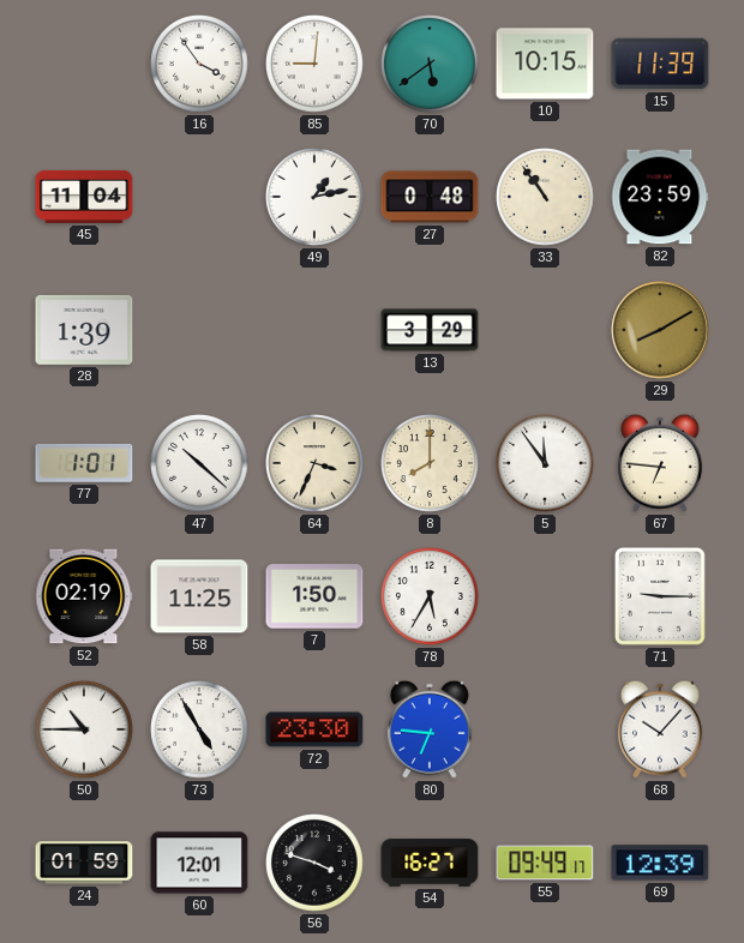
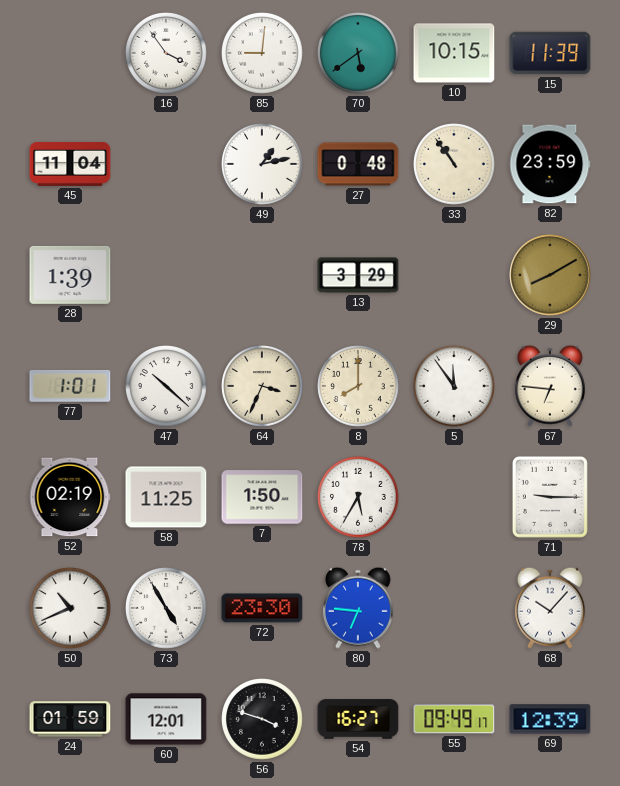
50: 10:45 -> 10:41 (70, 608)
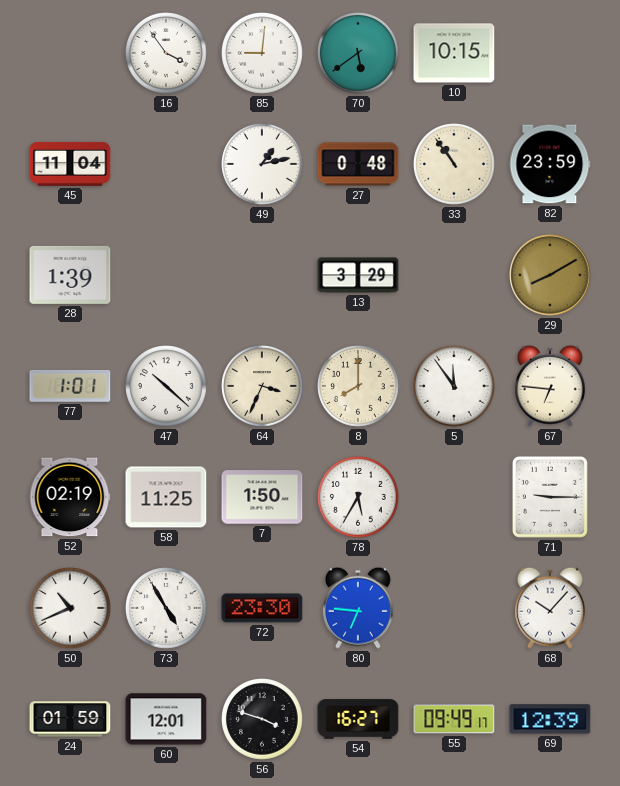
15: 11:39 -> none (550, 53)
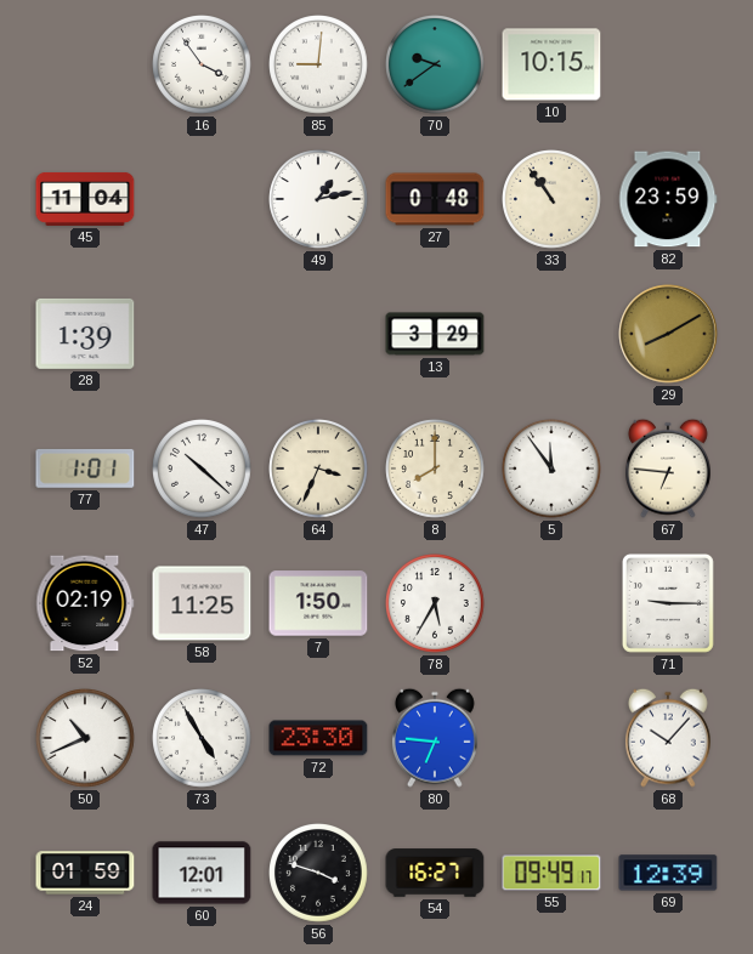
70: 5:39 -> 9:39 (435, 64)
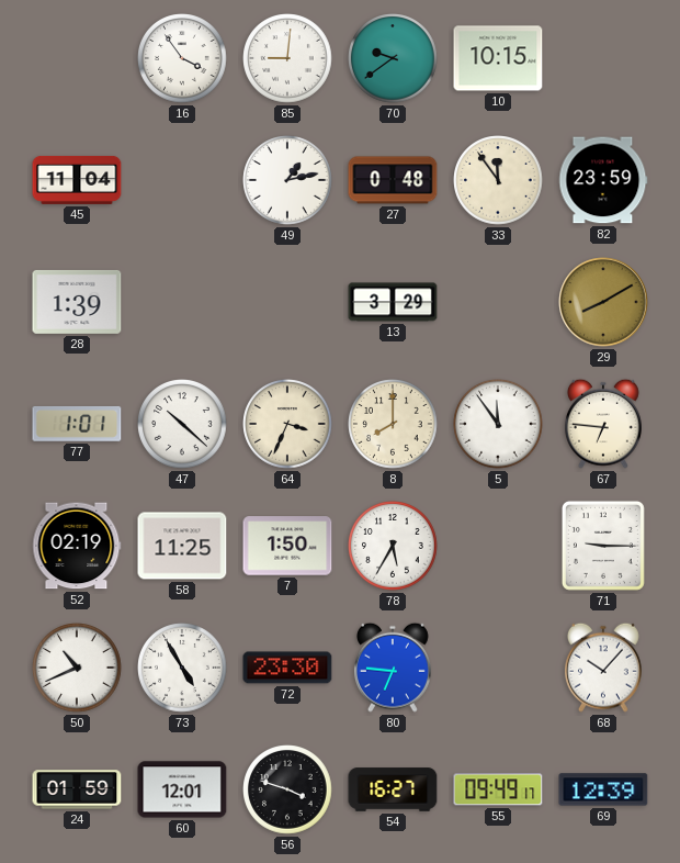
33: 10:54 -> 11:54 (498, 180)
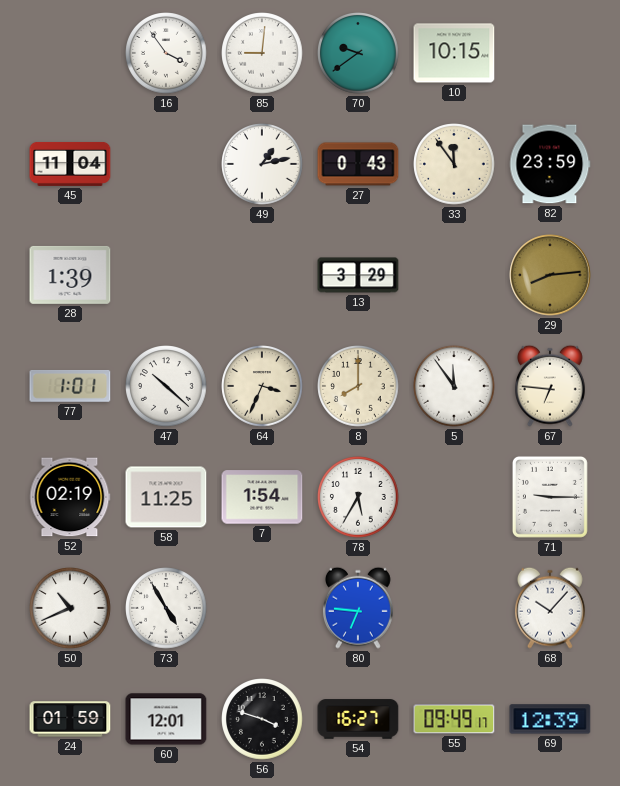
27: 0:48 -> 0:43 (358, 164)
29: 8:10 -> 8:14 (550, 275)
7: 1:50 -> 1:54 (262, 497)
72: 23:30 -> none (287, 668)
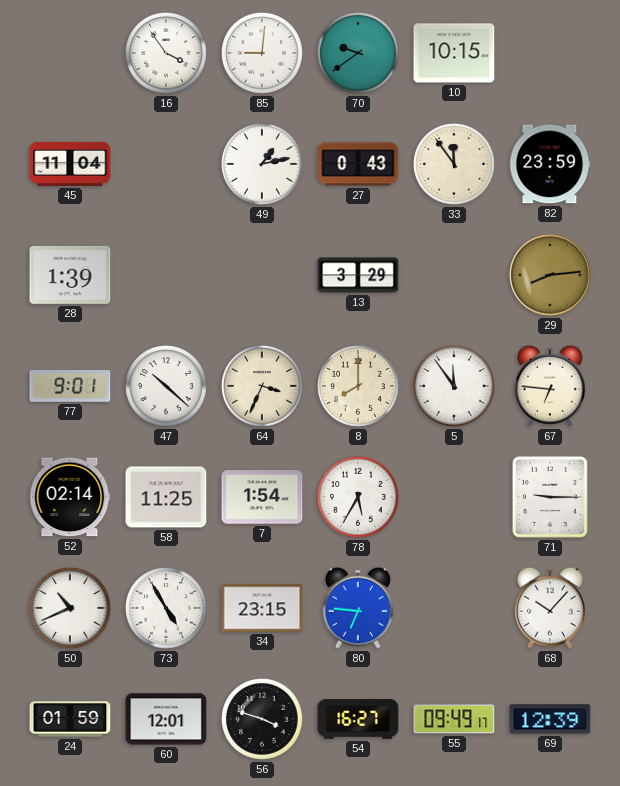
77: 1:01 -> 9:01 (70, 386)
52: 02:19 -> 02:14 (70, 497)
34: none -> 23:15 (262, 608)
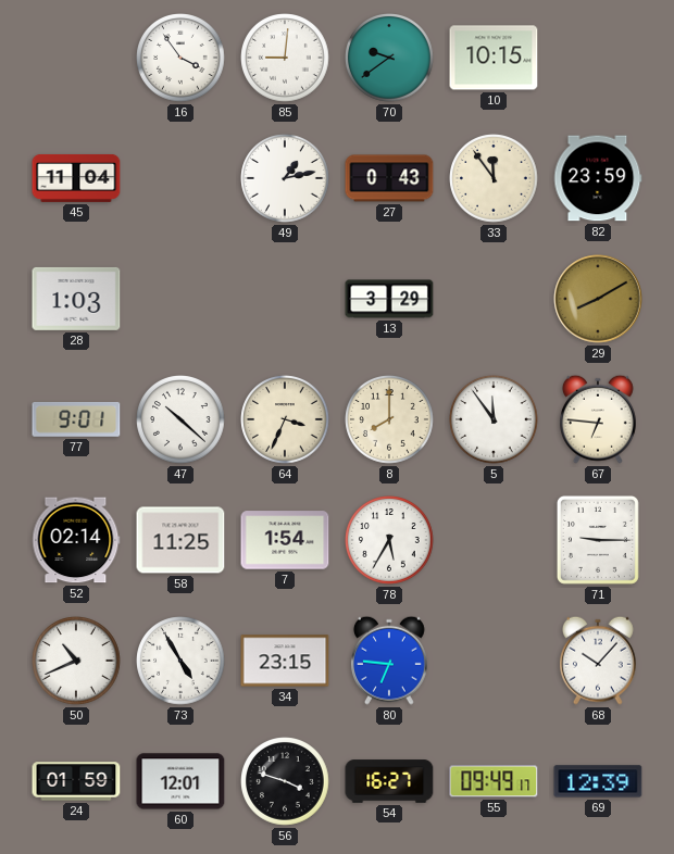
28: 1:39 -> 1:03 (76, 299)
29: 8:14 -> 8:10 (598, 299)
